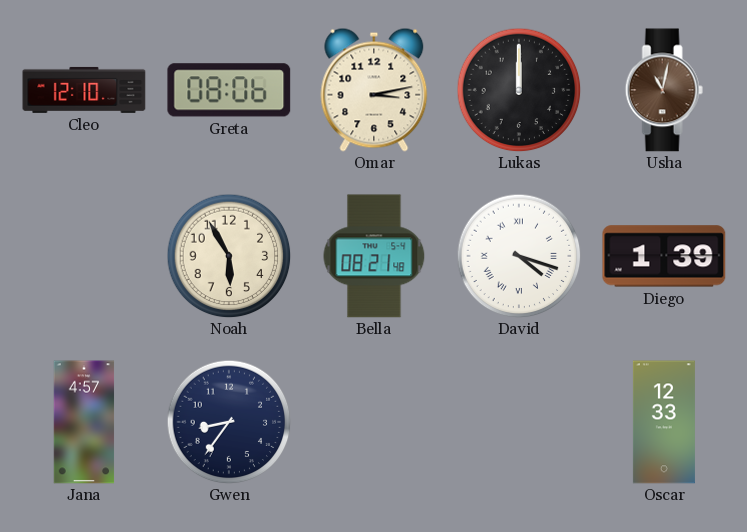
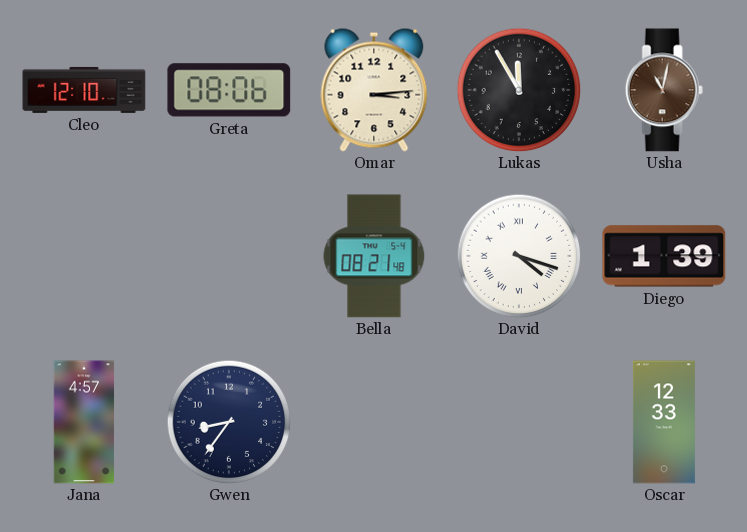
Omar: 3:13 -> 3:14 (374, 90)
Lukas: 12:00 -> 11:55 (519, 90)
Noah: 5:55 -> none (229, 256)
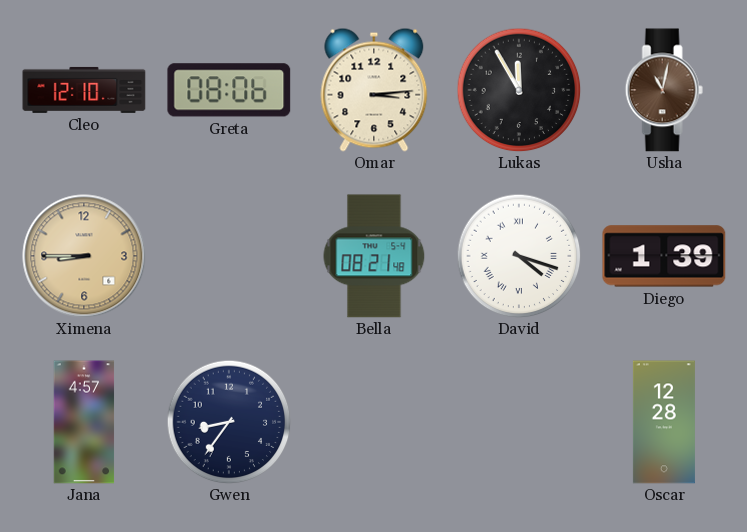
Ximena: none -> 8:45 (84, 256)
Oscar: 12:33 -> 12:28 (664, 422)
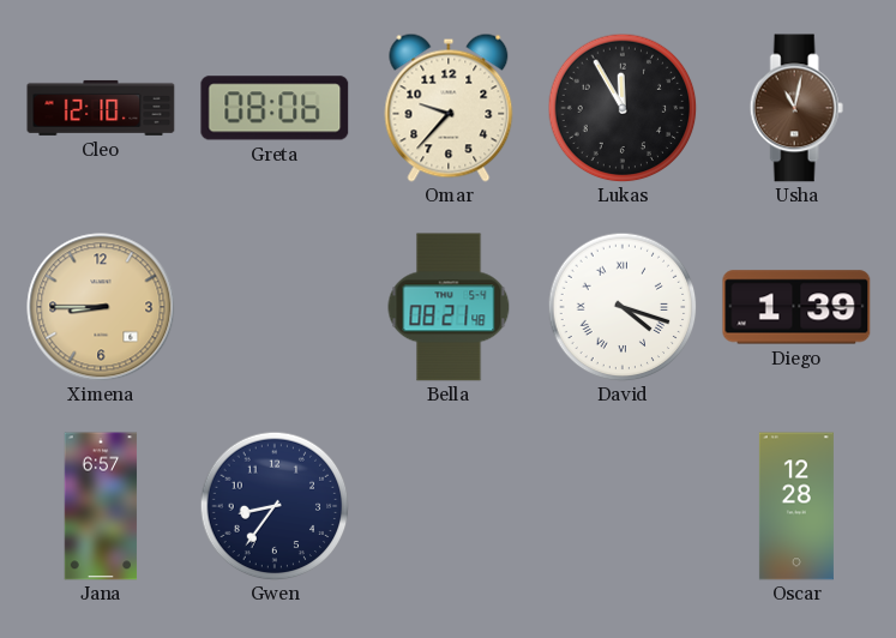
Omar: 3:14 -> 9:37 (449, 108)
Jana: 4:57 -> 6:57 (101, 506)
